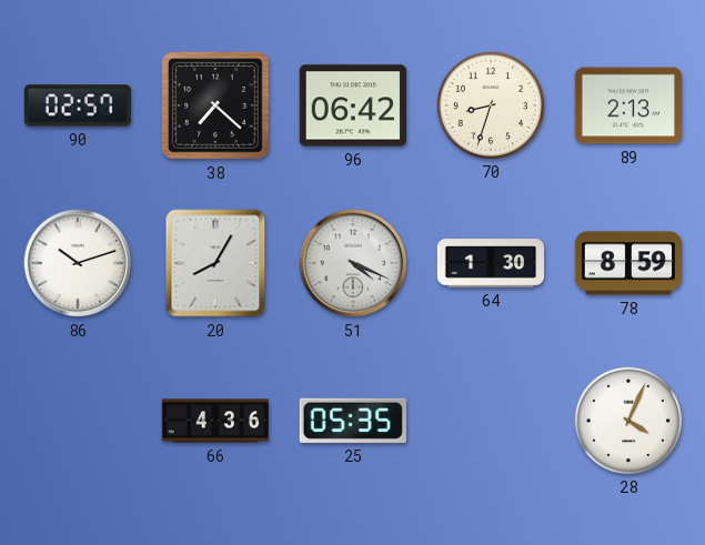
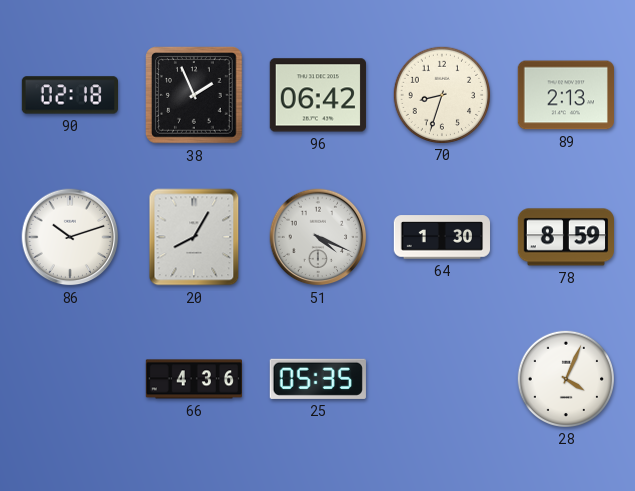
90: 02:57 -> 02:18 (69, 95)
38: 7:22 -> 1:56 (194, 95)
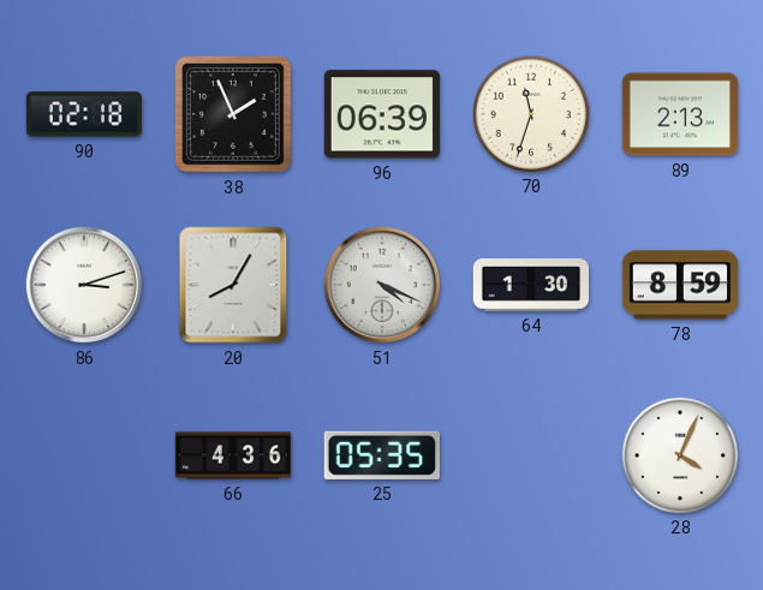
96: 06:42 -> 06:39 (382, 114)
70: 8:33 -> 11:33 (530, 113)
86: 10:12 -> 3:12 (84, 285)
